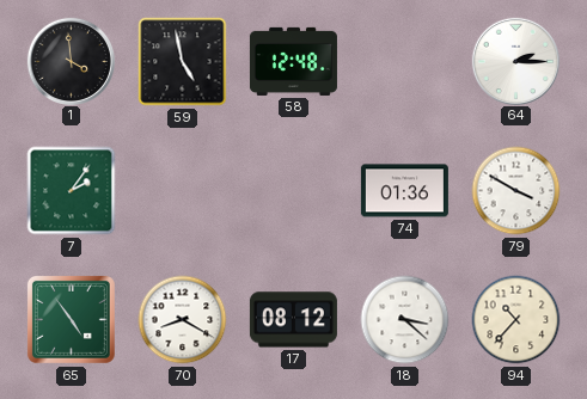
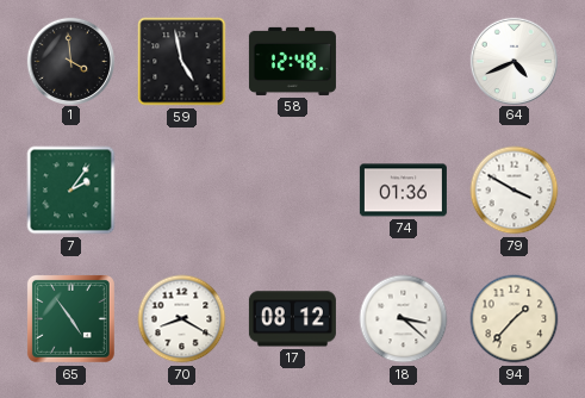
64: 2:15 -> 4:41 (514, 61)
94: 10:37 -> 1:37 (515, 319)
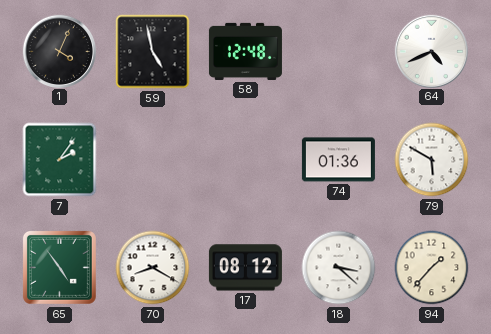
1: 3:59 -> 4:04 (59, 51)
79: 3:50 -> 5:50 (432, 160)
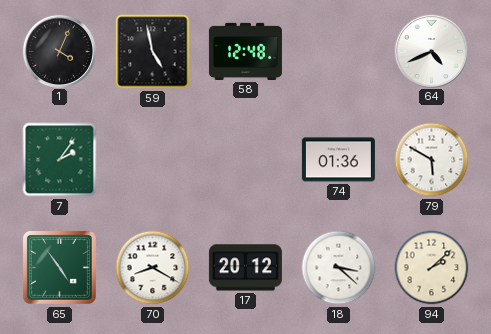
17: 08:12 -> 20:12 (245, 268)
94: 1:37 -> 2:08 (432, 268)
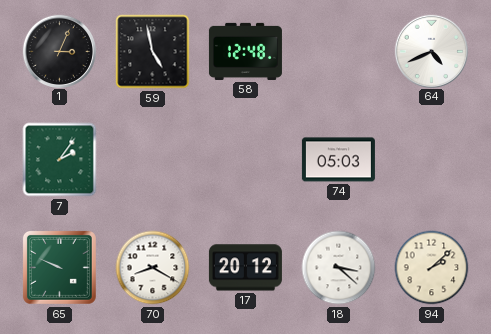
1: 4:04 -> 3:04 (59, 51)
74: 01:36 -> 05:03 (338, 160)
79: 5:50 -> none (432, 160)
65: 4:54 -> 9:49 (59, 267)
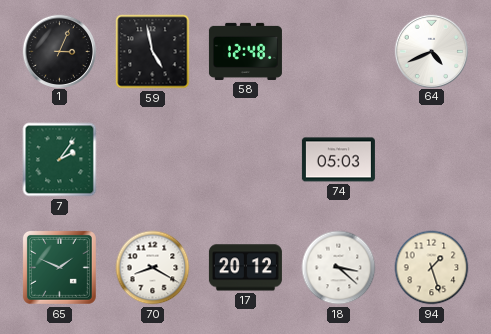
65: 9:49 -> 1:49 (59, 267)
94: 2:08 -> 1:27 (432, 268)
